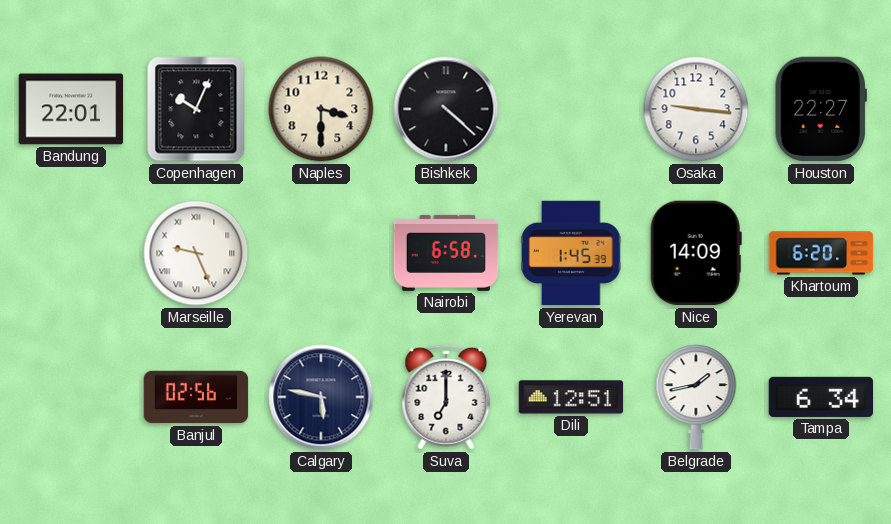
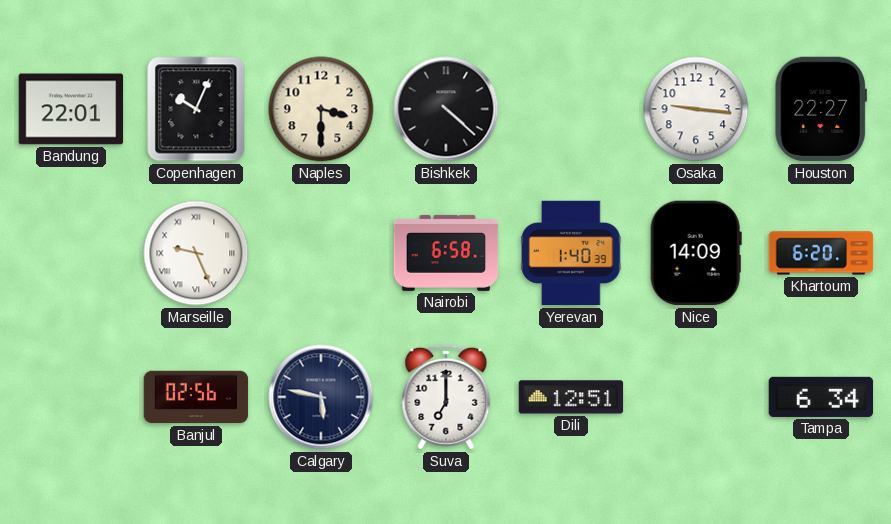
Yerevan: 1:45 -> 1:40 (571, 253)
Belgrade: 1:43 -> none (696, 397)
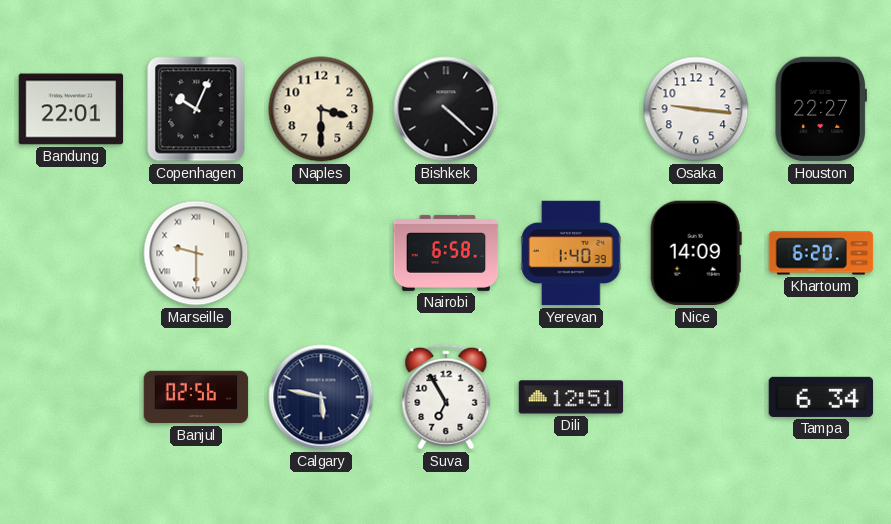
Marseille: 9:26 -> 9:30 (196, 253)
Suva: 7:00 -> 6:55 (446, 397)
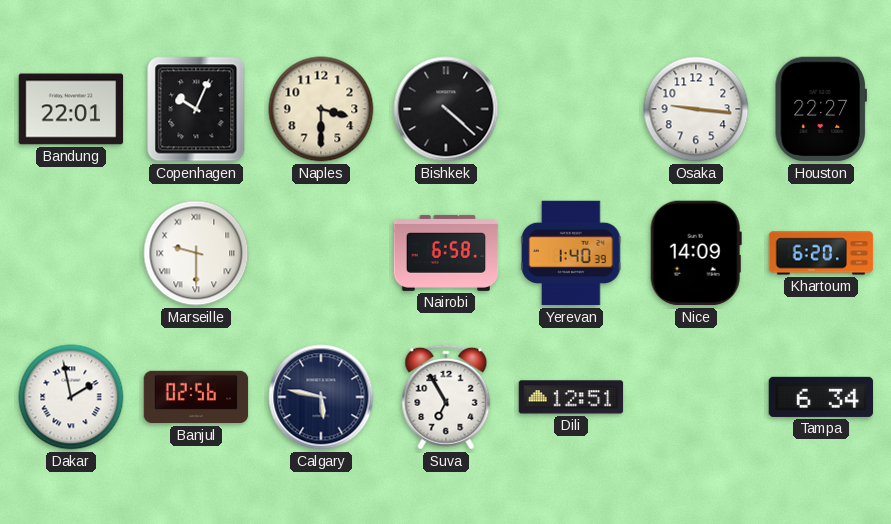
Dakar: none -> 1:58 (71, 397)
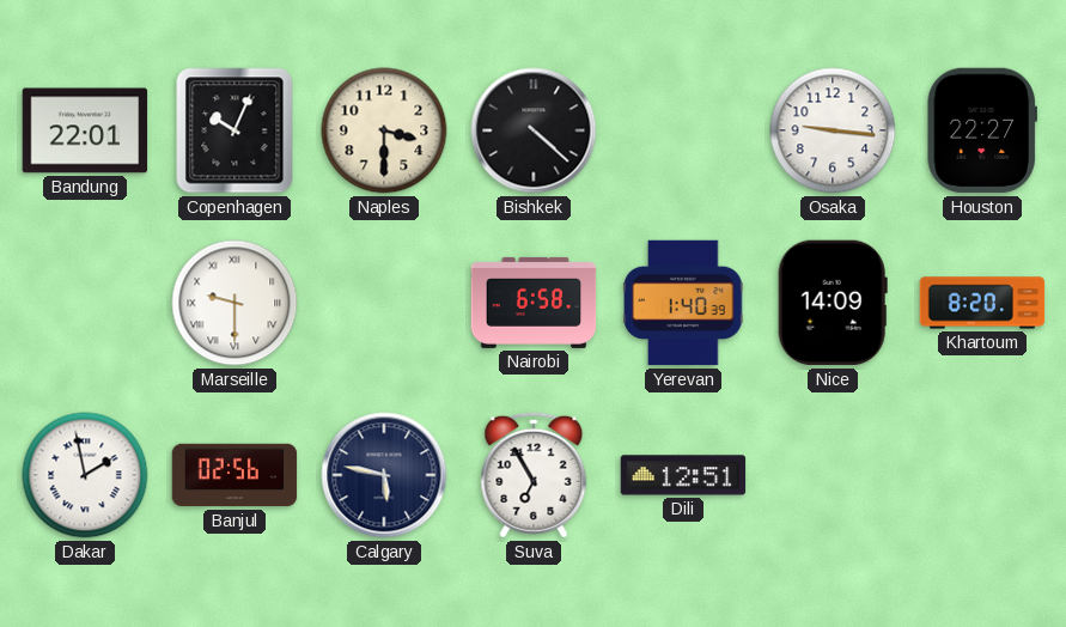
Khartoum: 6:20 -> 8:20 (982, 303)
Tampa: 6:34 -> none (821, 397)
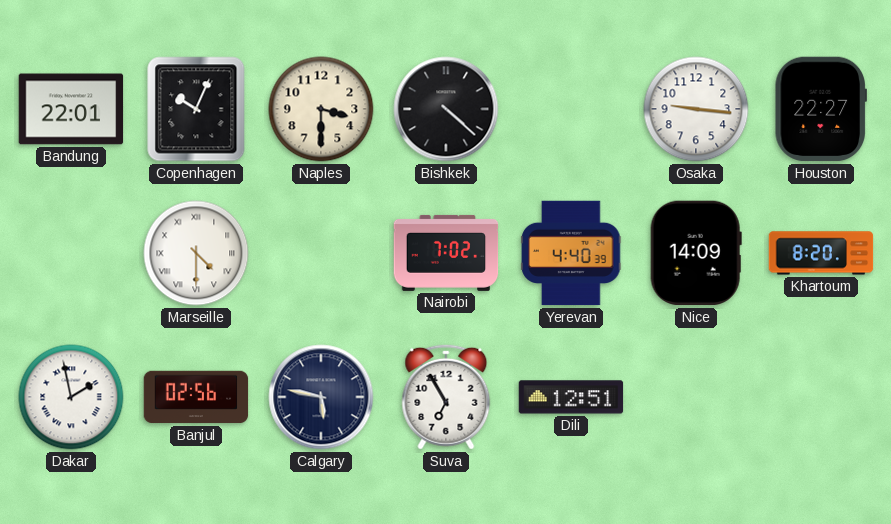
Marseille: 9:30 -> 4:30 (196, 253)
Nairobi: 6:58 -> 7:02 (446, 253)
Yerevan: 1:40 -> 4:40 (571, 253)
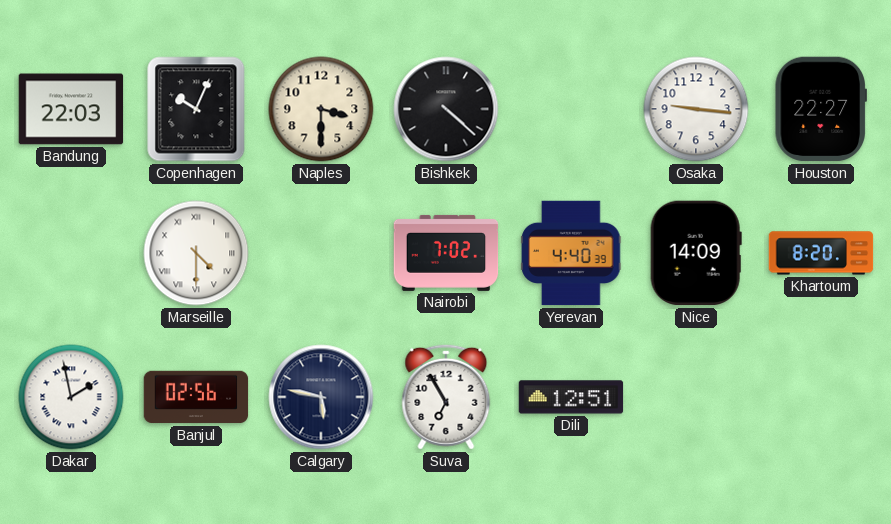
Bandung: 22:01 -> 22:03 (71, 109)
